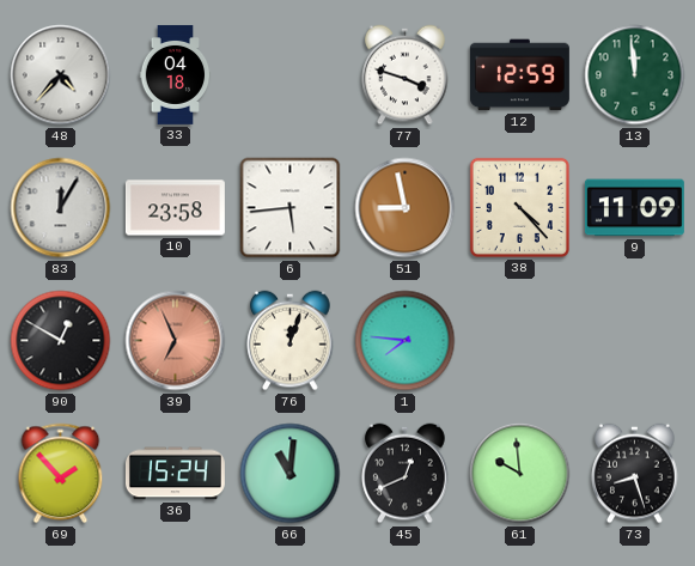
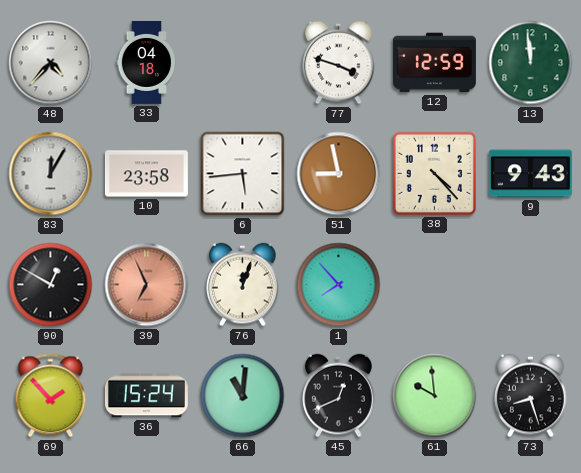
9: 11:09 -> 9:43 (530, 174)
1: 7:46 -> 7:53 (339, 285)
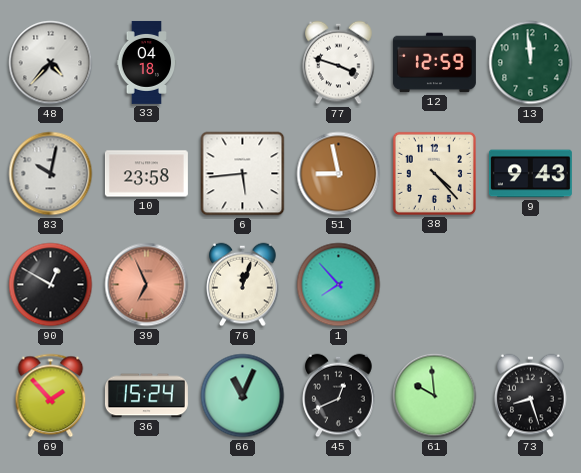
83: 12:05 -> 10:02 (51, 174)
66: 11:01 -> 11:04 (243, 396)
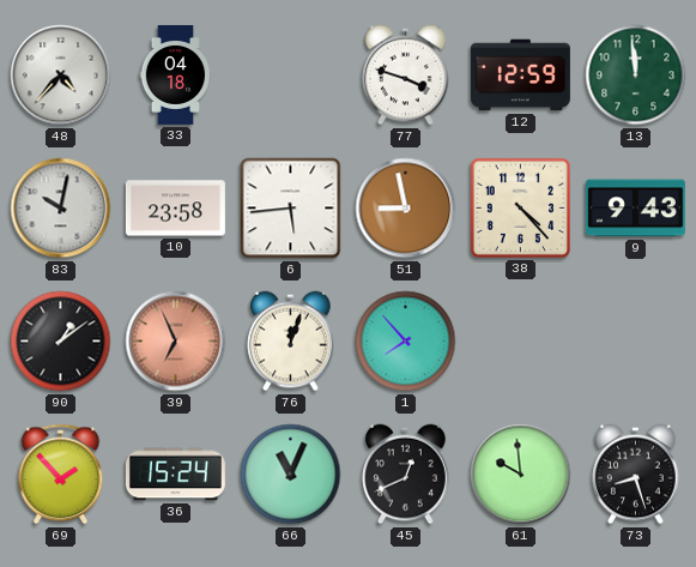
90: 12:50 -> 1:09 (61, 342)
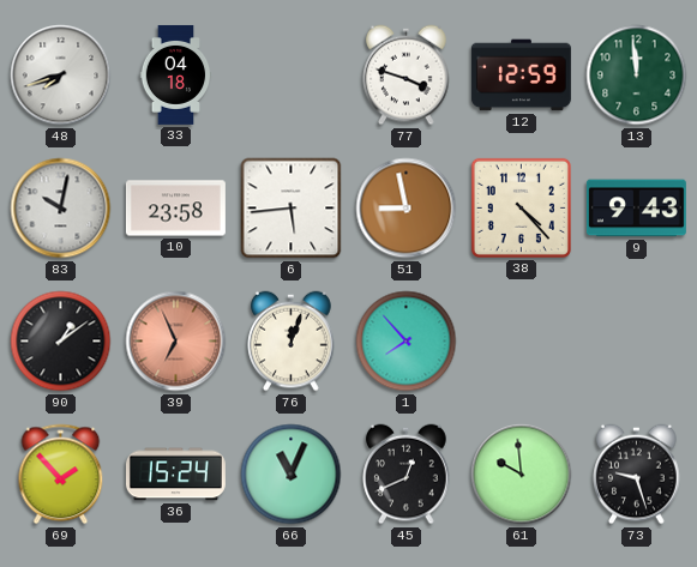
48: 4:37 -> 7:42 (61, 76)
73: 8:27 -> 9:27 (637, 475)
